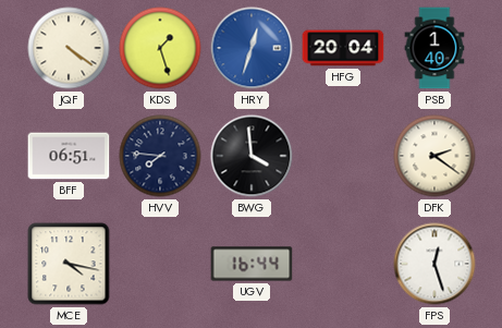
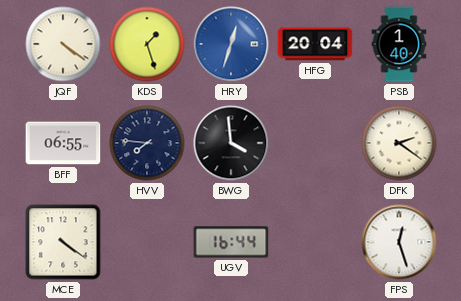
BFF: 06:51 -> 06:55 (63, 143)
MCE: 4:17 -> 4:21 (63, 242)
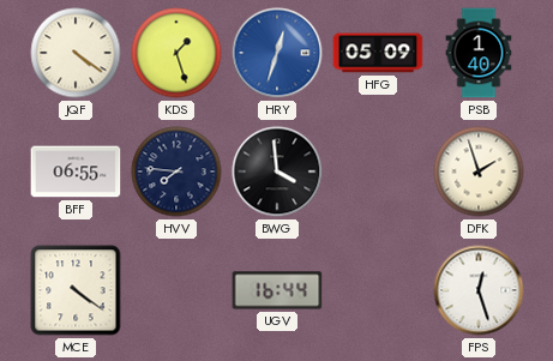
HFG: 20:04 -> 05:09 (378, 53)
DFK: 2:21 -> 1:57 (479, 172)
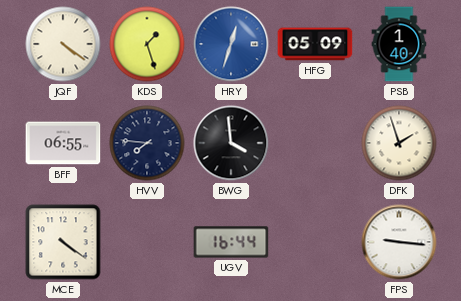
FPS: 12:27 -> 9:16 (399, 242)
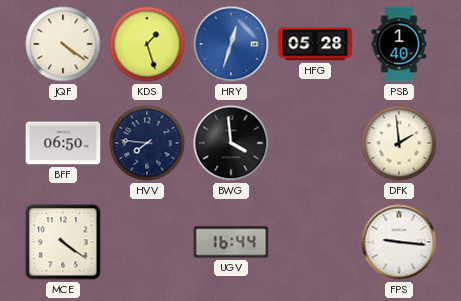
HFG: 05:09 -> 05:28 (315, 44)
BFF: 06:55 -> 06:50 (63, 143)
DFK: 1:57 -> 1:59 (399, 143)
